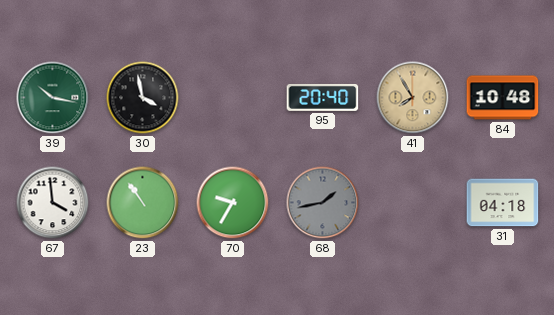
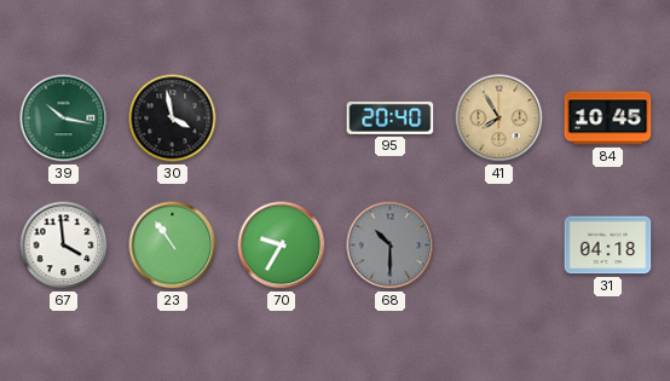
84: 10:48 -> 10:45 (608, 119)
68: 1:43 -> 10:30 (391, 246)
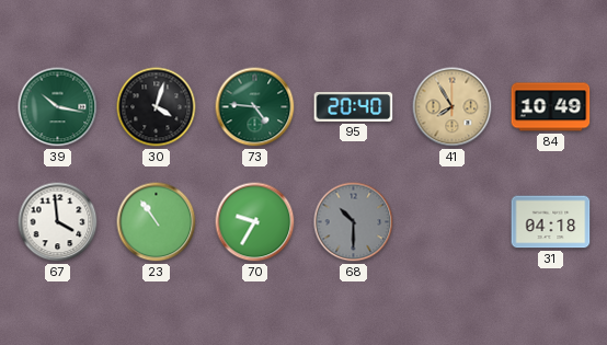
30: 3:58 -> 4:03 (157, 107)
73: none -> 4:46 (255, 107)
84: 10:45 -> 10:49 (551, 107)
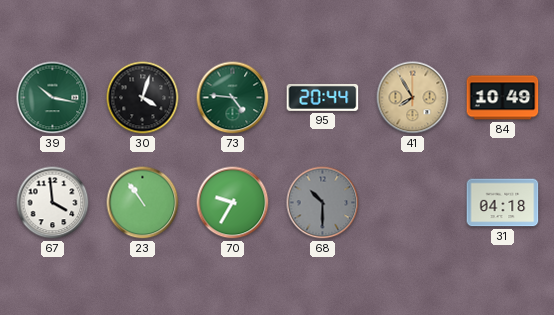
95: 20:40 -> 20:44 (323, 97)
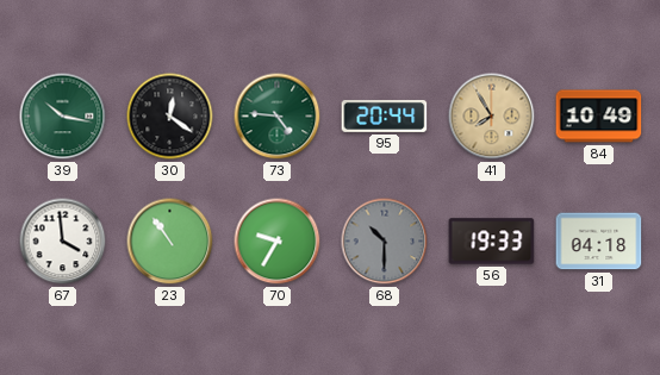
30: 4:03 -> 12:21 (170, 117)
56: none -> 19:33 (492, 242)
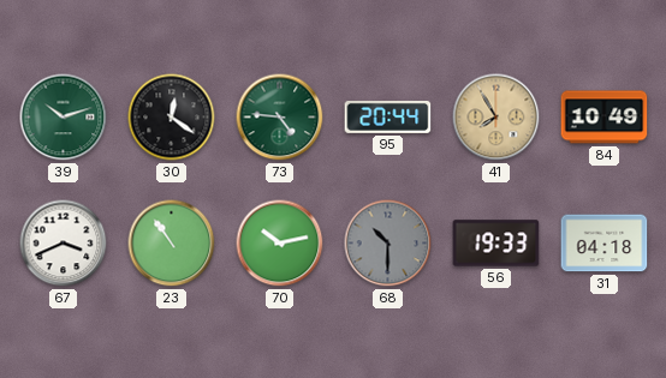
39: 10:17 -> 10:12 (64, 118)
67: 3:59 -> 3:41 (64, 244)
70: 9:35 -> 10:13 (280, 244)
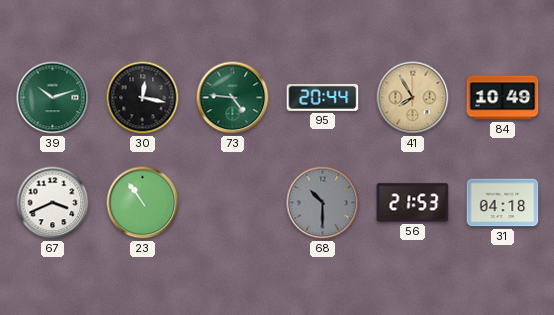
30: 12:21 -> 12:17 (143, 98)
70: 10:13 -> none (280, 244)
56: 19:33 -> 21:53 (413, 203)
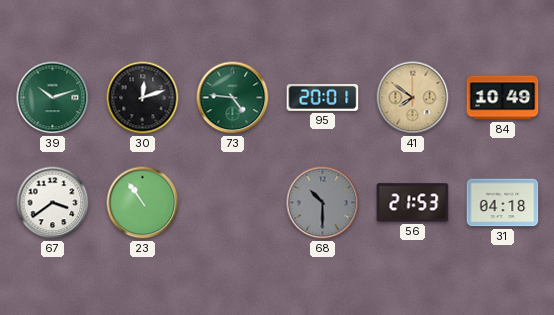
30: 12:17 -> 12:12 (143, 98)
95: 20:44 -> 20:01 (323, 97)
41: 7:55 -> 7:51 (413, 98)
67: 3:41 -> 3:39 (53, 203)
